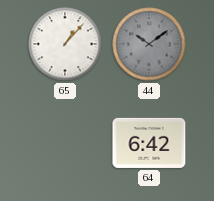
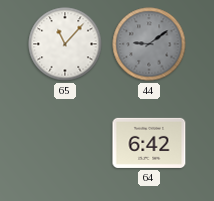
65: 1:07 -> 11:07 (65, 44)
44: 10:09 -> 9:09 (149, 44)
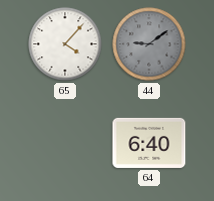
65: 11:07 -> 4:07 (65, 44)
64: 6:42 -> 6:40 (149, 143)
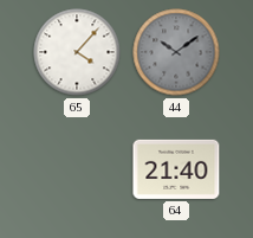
44: 9:09 -> 10:09 (176, 52)
64: 6:40 -> 21:40 (176, 169)
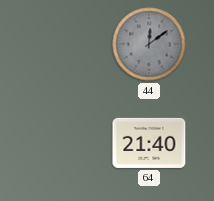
65: 4:07 -> none (77, 52)
44: 10:09 -> 12:09 (149, 44)
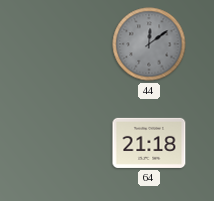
64: 21:40 -> 21:18 (149, 143)
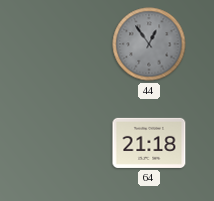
44: 12:09 -> 12:54 (149, 44)
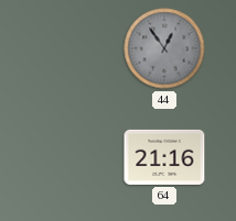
64: 21:18 -> 21:16 (164, 157)
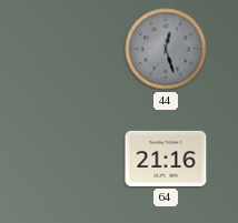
44: 12:54 -> 12:27 (166, 49)
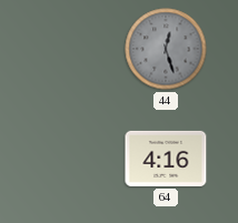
64: 21:16 -> 4:16 (166, 159)
